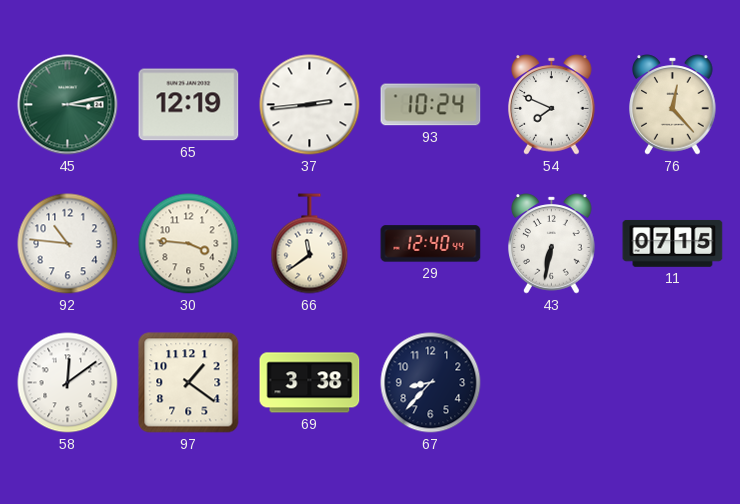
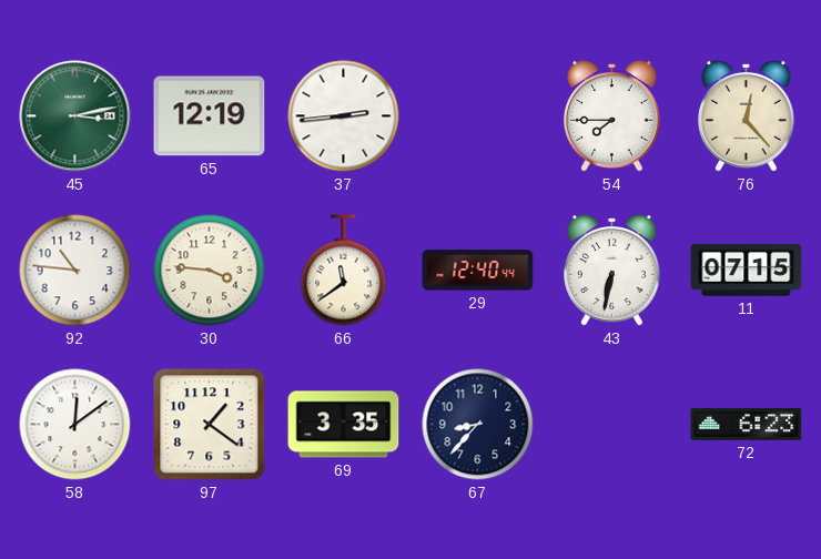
93: 10:24 -> none (431, 105)
54: 7:49 -> 7:45 (612, 116)
69: 3:38 -> 3:35 (344, 425)
72: none -> 6:23 (747, 425)
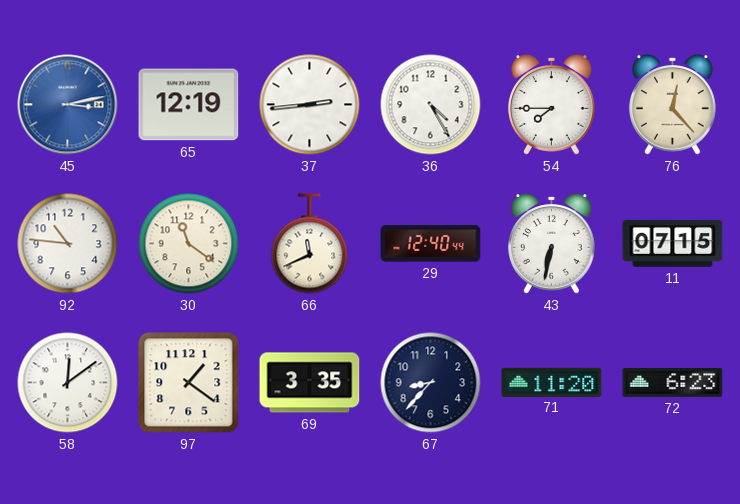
45 dial: green -> blue (68, 105)
36: none -> 4:25 (431, 105)
30: 3:46 -> 11:21 (189, 244)
66: 11:39 -> 11:41 (310, 244)
71: none -> 11:20 (552, 382)
